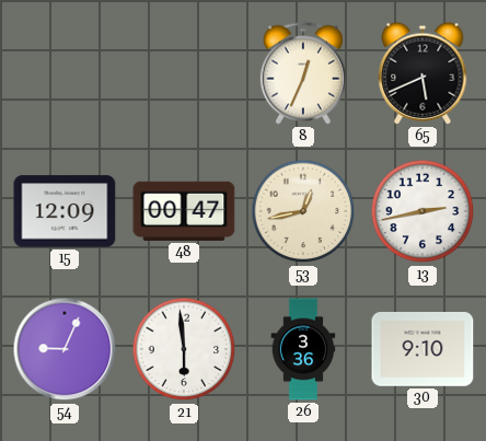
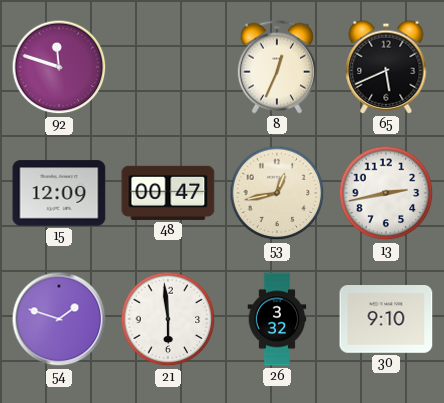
92: none -> 11:48 (59, 67)
54: 9:04 -> 1:48 (59, 319)
26: 3:36 -> 3:32 (277, 319)
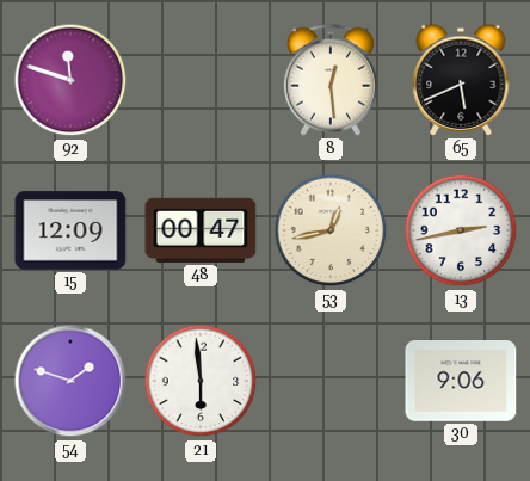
8: 12:34 -> 12:29 (331, 80)
26: 3:32 -> none (277, 319)
30: 9:10 -> 9:06 (461, 382)
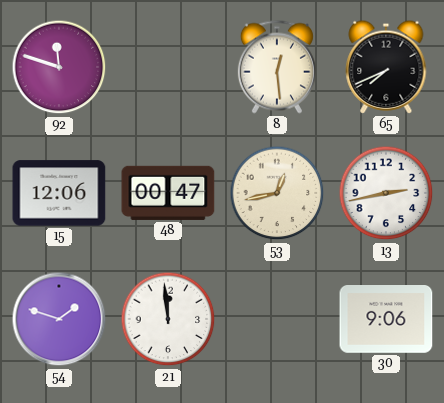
65: 5:41 -> 7:41 (386, 67)
15: 12:09 -> 12:06 (59, 193)
21: 5:59 -> 11:59 (168, 319)
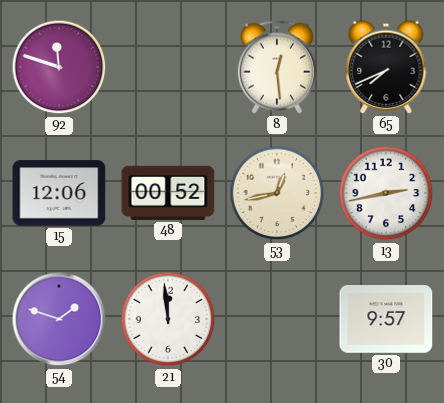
48: 00:47 -> 00:52 (168, 193)
30: 9:06 -> 9:57 (386, 320)
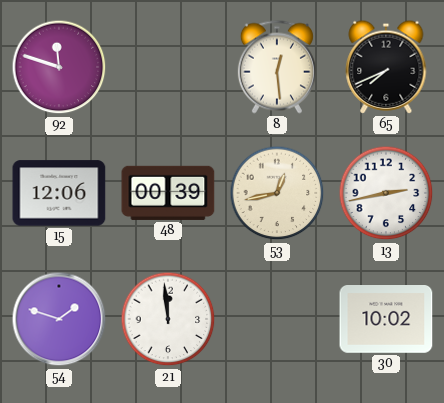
48: 00:52 -> 00:39 (168, 193)
30: 9:57 -> 10:02 (386, 320)
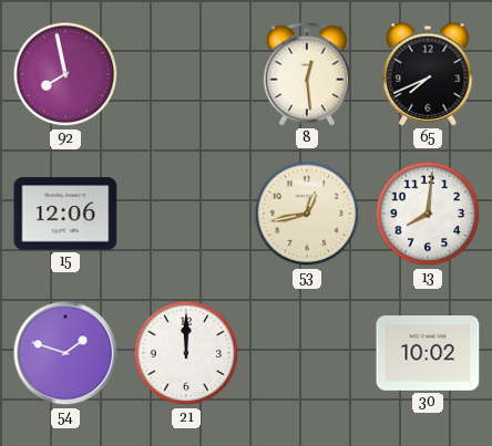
92: 11:48 -> 7:58 (65, 74)
48: 00:39 -> none (168, 193)
13: 2:43 -> 8:01 (428, 214)
21: 11:59 -> 12:00 (186, 353)
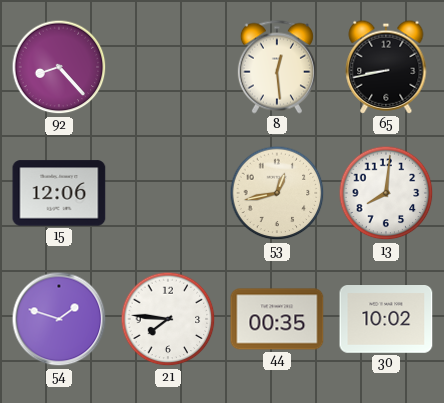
92: 7:58 -> 8:23 (59, 67)
65: 7:41 -> 8:43 (386, 67)
21: 12:00 -> 7:46 (168, 319)
44: none -> 00:35 (277, 319)
